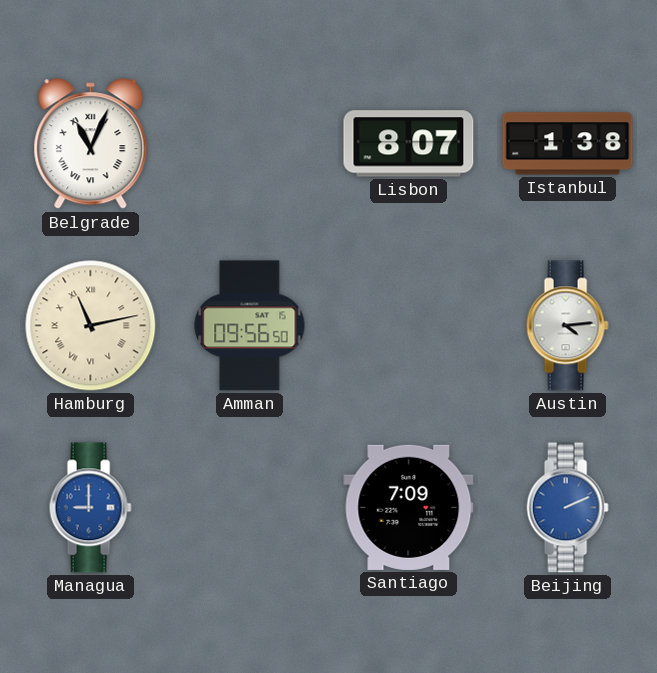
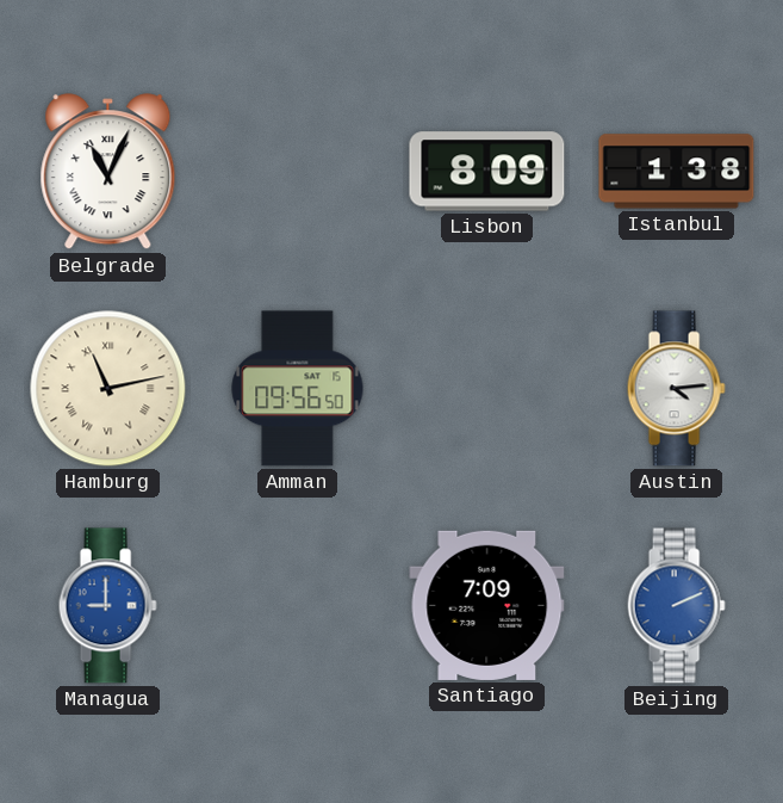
Lisbon: 8:07 -> 8:09 (487, 172)
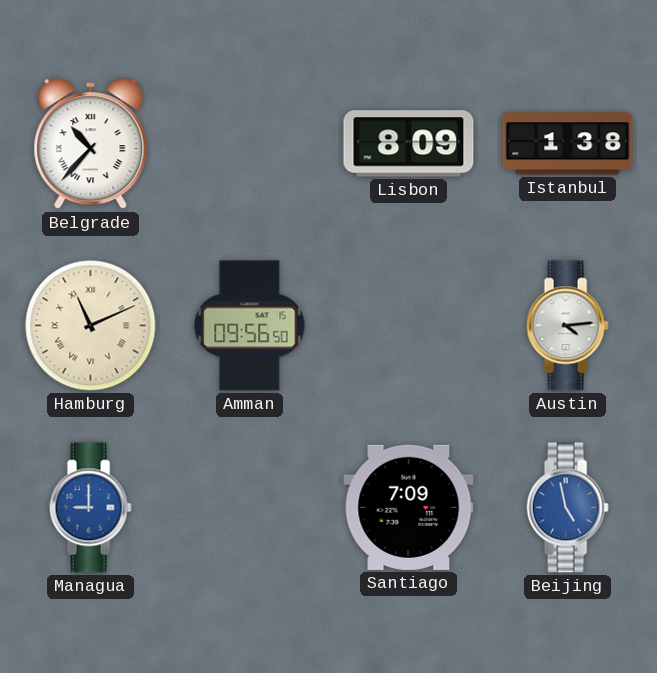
Belgrade: 11:04 -> 10:37 (91, 144)
Hamburg: 11:13 -> 11:11 (91, 326)
Beijing: 2:11 -> 4:58 (567, 508)
